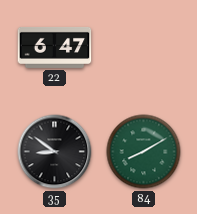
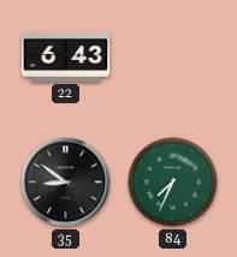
22: 6:47 -> 6:43 (66, 56)
84: 8:10 -> 7:34 (173, 183)
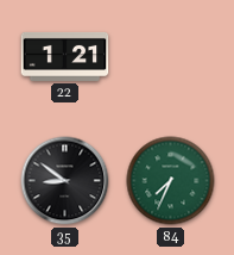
22: 6:43 -> 1:21 (65, 56)
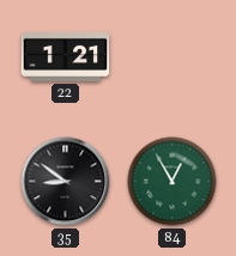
84: 7:34 -> 12:55 (173, 182)
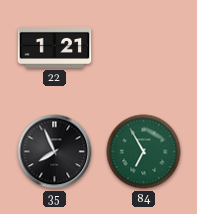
35: 8:51 -> 7:56 (55, 152)
84: 12:55 -> 6:55 (144, 152)
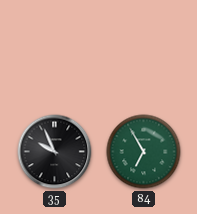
22: 1:21 -> none (55, 47)
35: 7:56 -> 9:56 (55, 152)
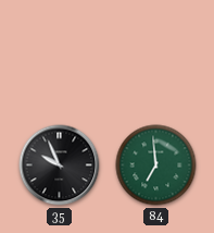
84: 6:55 -> 6:59 (156, 165)
